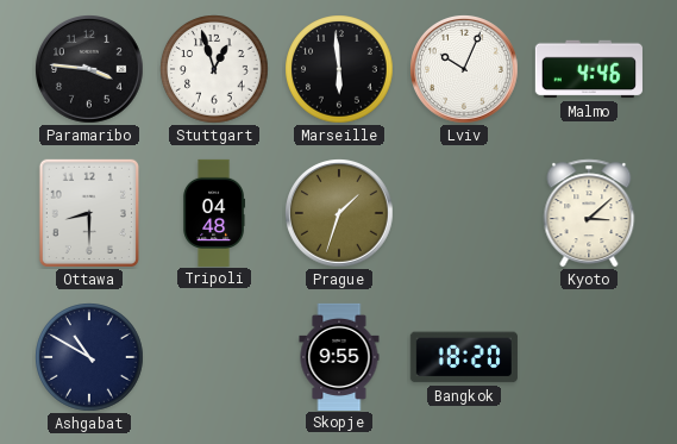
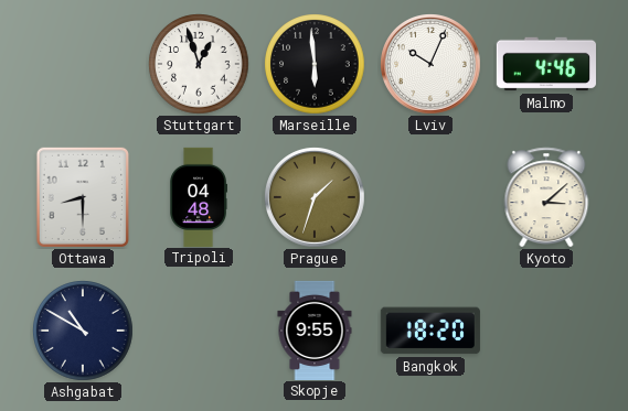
Paramaribo: 3:46 -> none (90, 70)
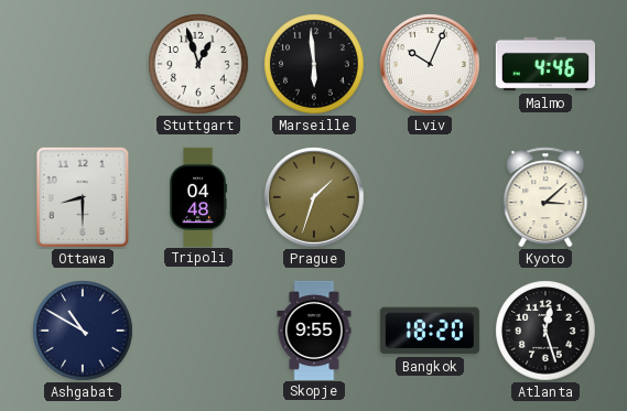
Atlanta: none -> 12:27 (545, 331)
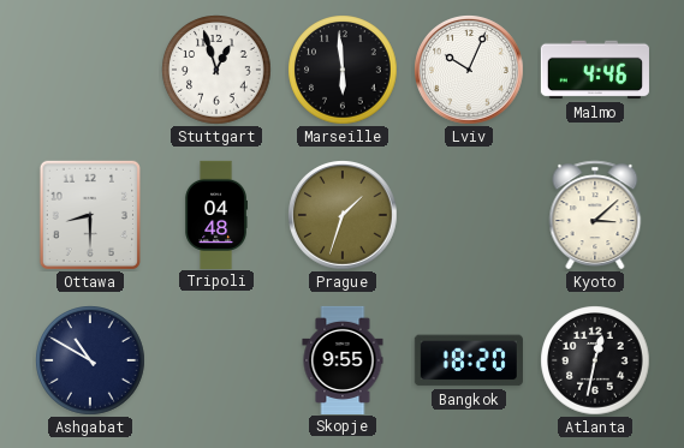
Atlanta: 12:27 -> 12:32 (595, 360)
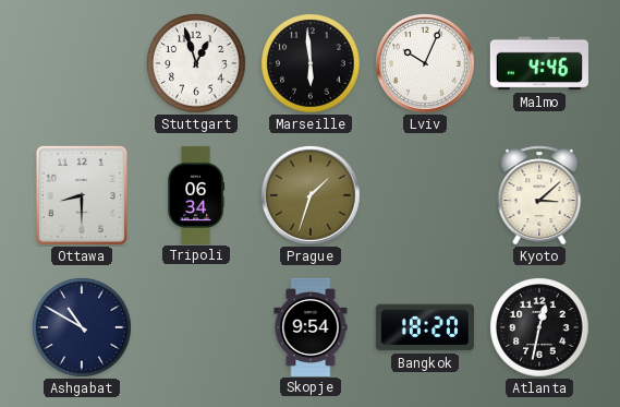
Tripoli: 04:48 -> 06:34 (195, 194)
Skopje: 9:55 -> 9:54 (311, 326)
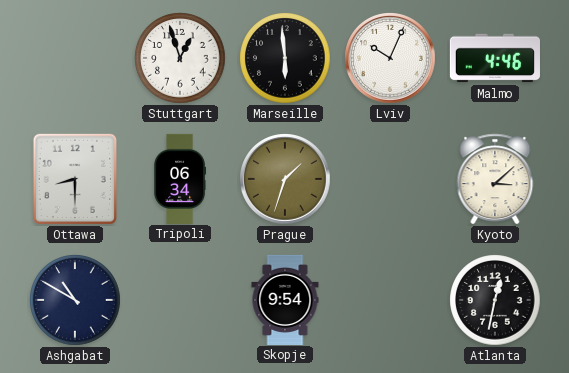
Bangkok: 18:20 -> none (425, 327)
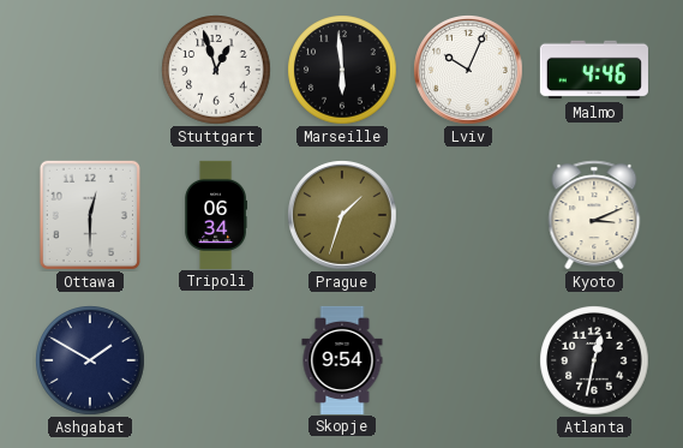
Ottawa: 8:30 -> 12:30 (90, 215)
Kyoto: 3:08 -> 3:11 (594, 215)
Ashgabat: 10:50 -> 1:50 (90, 360)
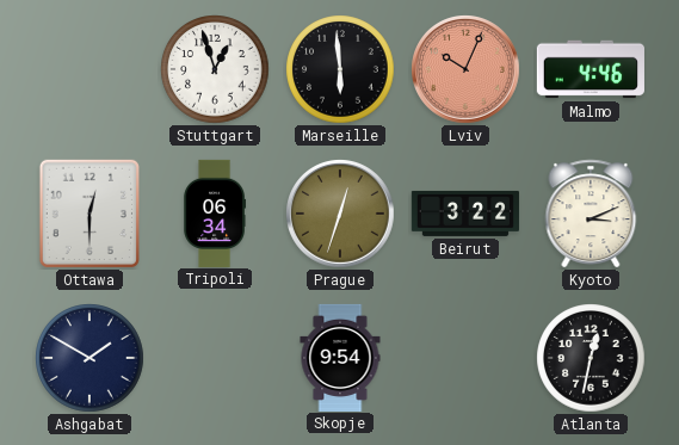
Lviv dial: white -> salmon (467, 70)
Prague: 1:33 -> 12:33 (341, 215)
Beirut: none -> 3:22 (465, 214)
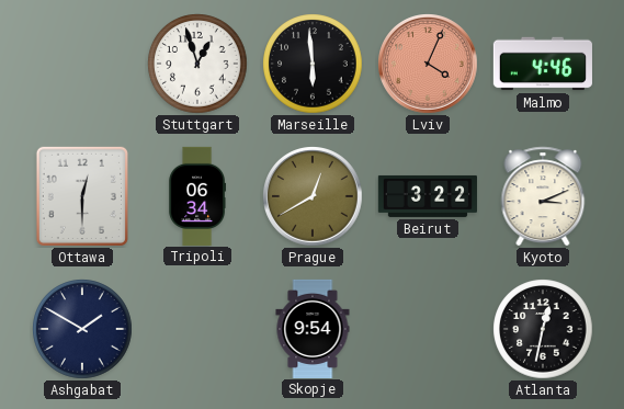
Lviv: 10:04 -> 4:04 (429, 65)
Prague: 12:33 -> 12:40 (314, 197)
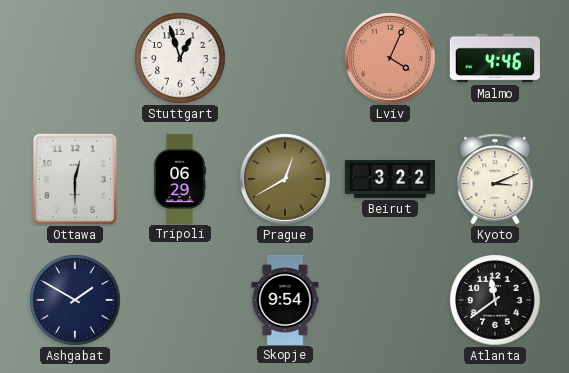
Marseille: 5:59 -> none (313, 64)
Tripoli: 06:34 -> 06:29 (179, 178)
Atlanta: 12:32 -> 11:39 (495, 300)
